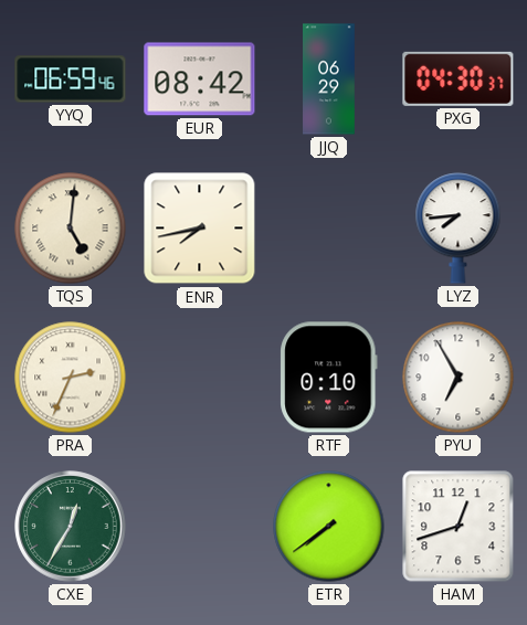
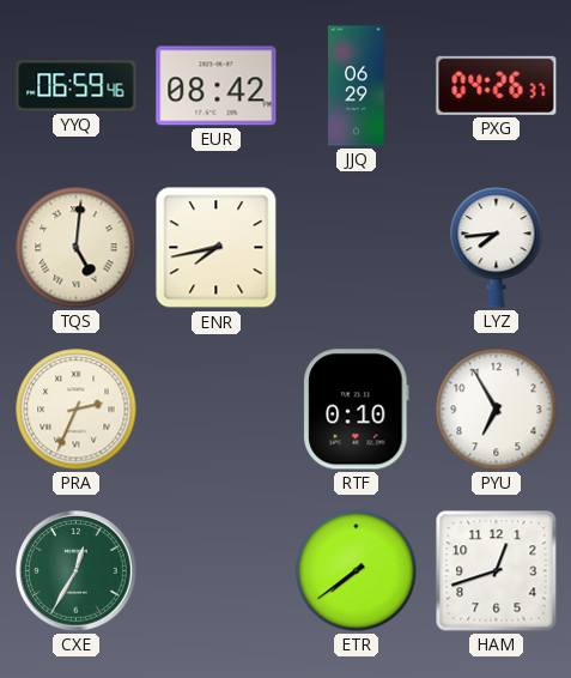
PXG: 04:30 -> 04:26 (497, 85)
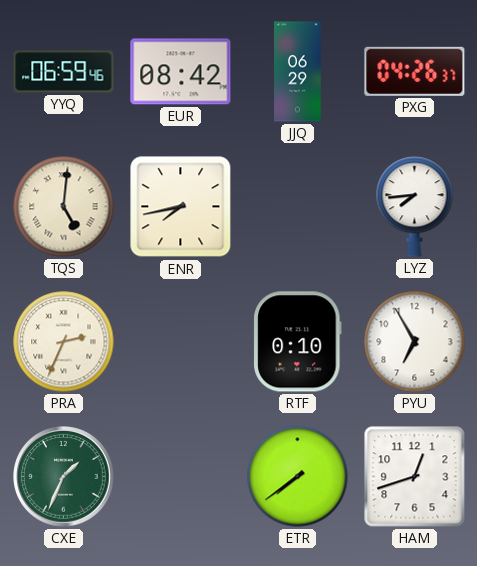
CXE: 12:35 -> 1:34 (64, 477)
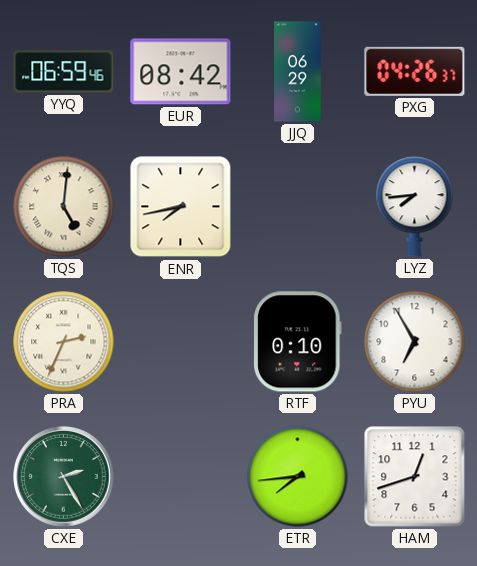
CXE: 1:34 -> 2:25 (64, 477)
ETR: 7:39 -> 7:44 (298, 477)
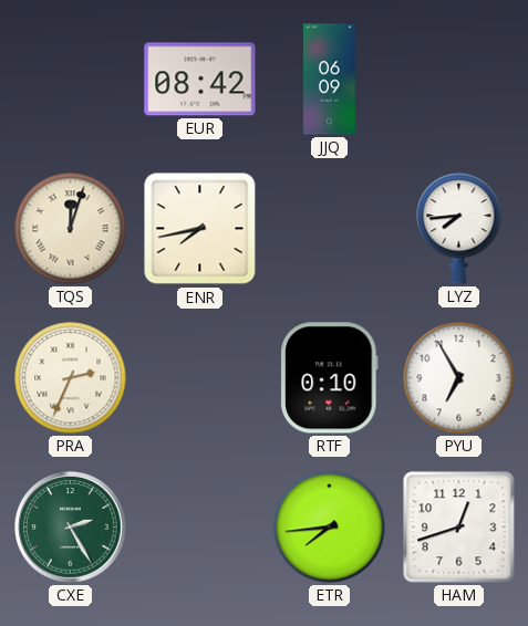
YYQ: 06:59 -> none (64, 72)
JJQ: 06:29 -> 06:09 (330, 80)
PXG: 04:26 -> none (415, 71)
TQS: 5:01 -> 12:03 (71, 229)
